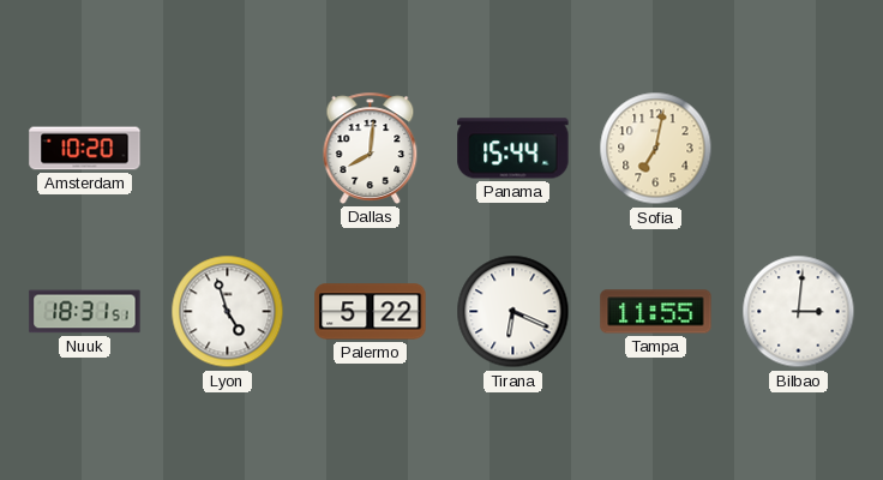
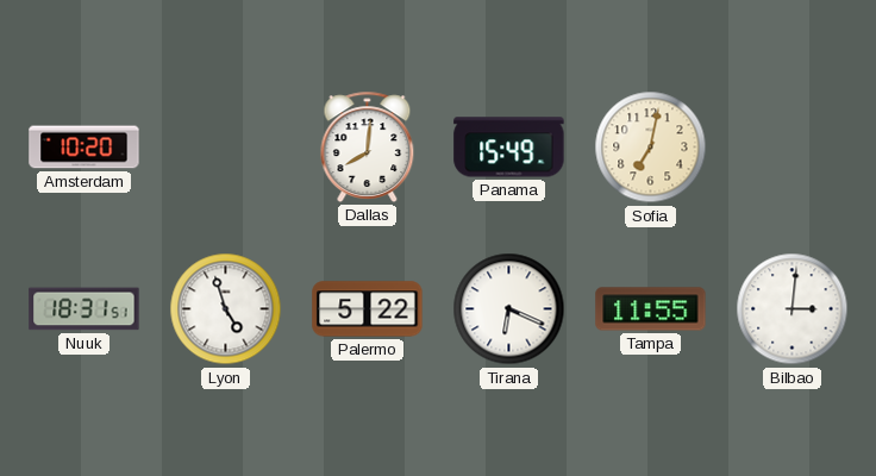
Panama: 15:44 -> 15:49 (509, 148)
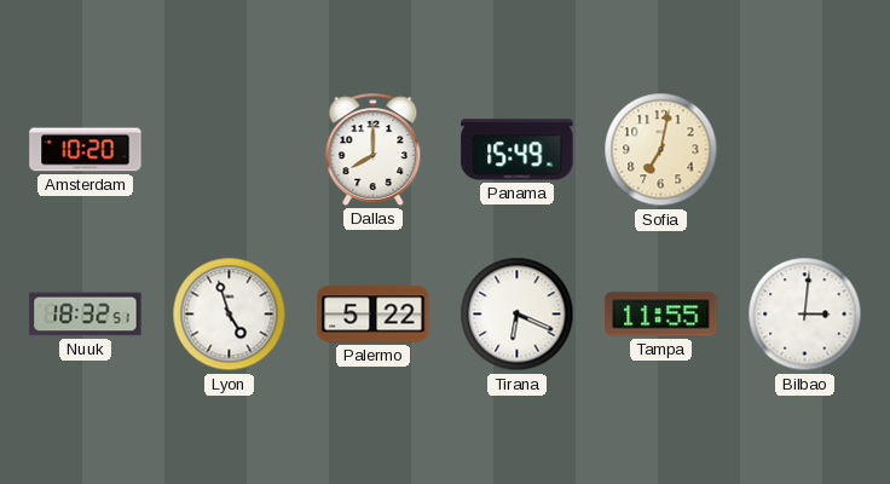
Dallas: 8:01 -> 8:00 (374, 149)
Nuuk: 18:31 -> 18:32 (86, 315)
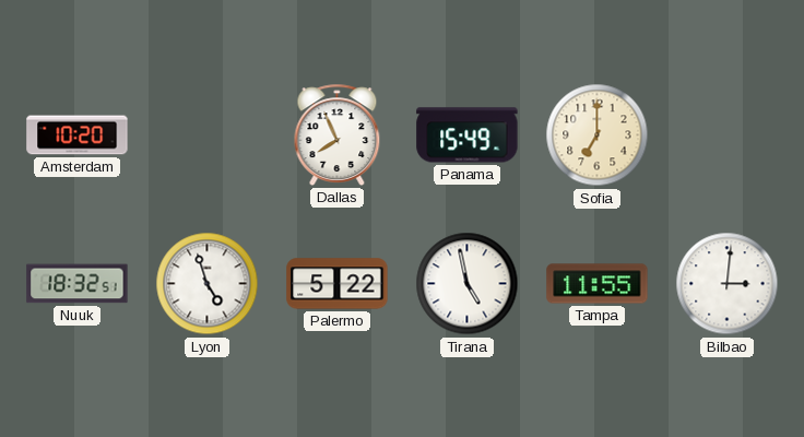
Dallas: 8:00 -> 7:56 (338, 134)
Sofia: 7:02 -> 7:00 (598, 135)
Tirana: 6:19 -> 4:58 (468, 284)
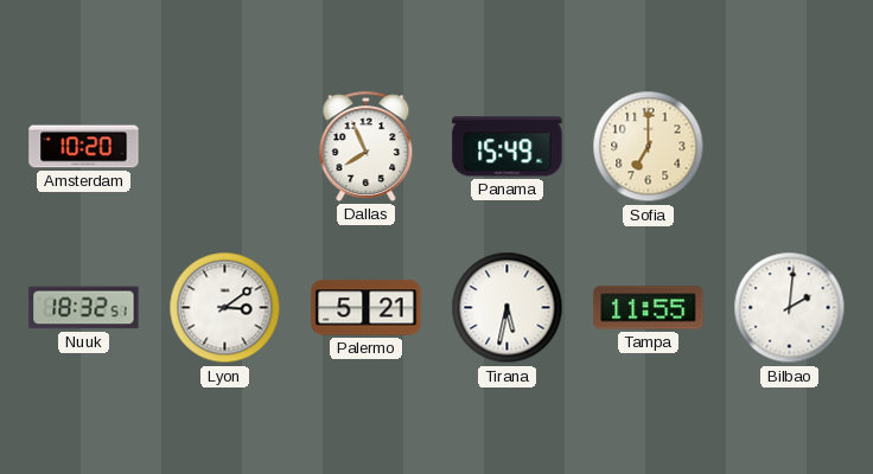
Lyon: 4:57 -> 3:09 (225, 308)
Palermo: 5:22 -> 5:21 (367, 308)
Tirana: 4:58 -> 5:32 (508, 308)
Bilbao: 3:01 -> 2:01 (790, 308)
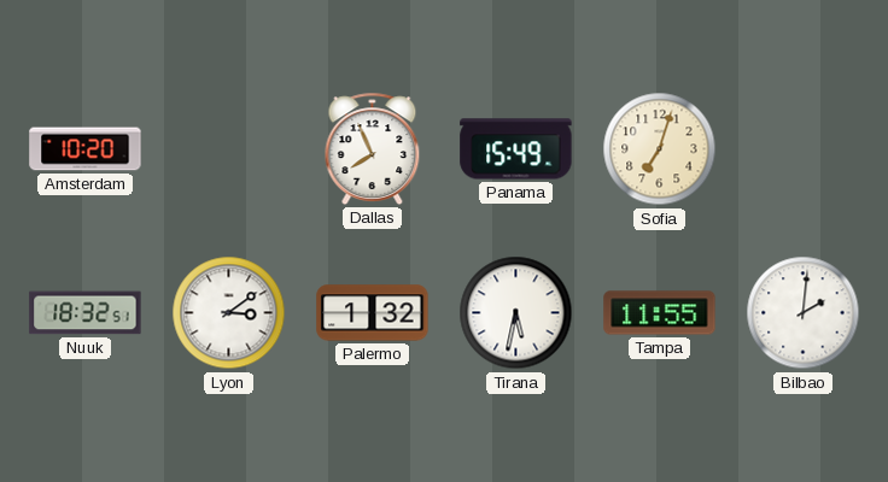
Sofia: 7:00 -> 7:03 (660, 149)
Palermo: 5:21 -> 1:32 (373, 313)
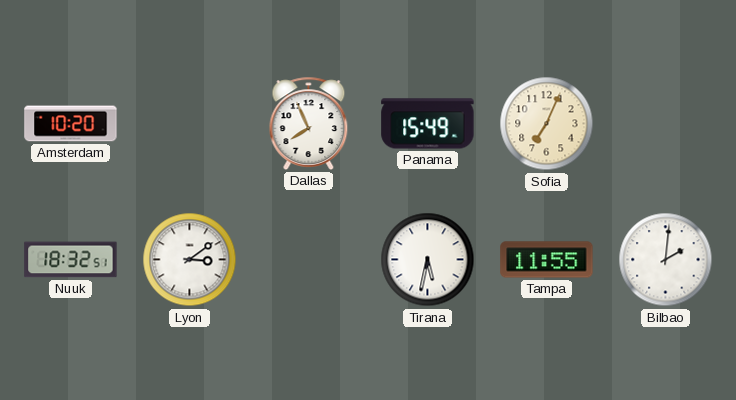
Sofia: 7:03 -> 7:04 (547, 124)
Palermo: 1:32 -> none (373, 313)
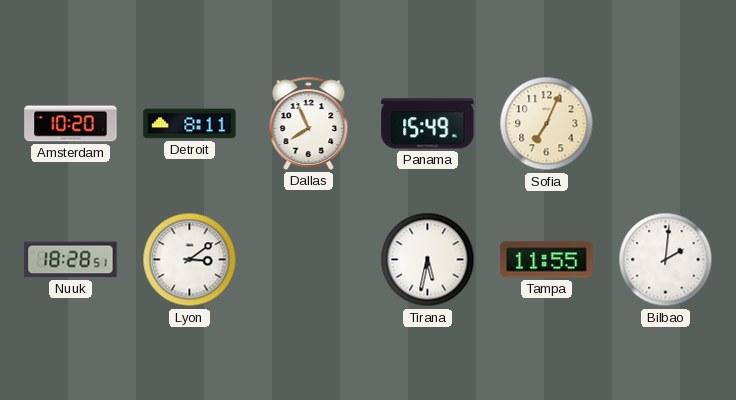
Detroit: none -> 8:11 (190, 124)
Nuuk: 18:32 -> 18:28 (71, 260)
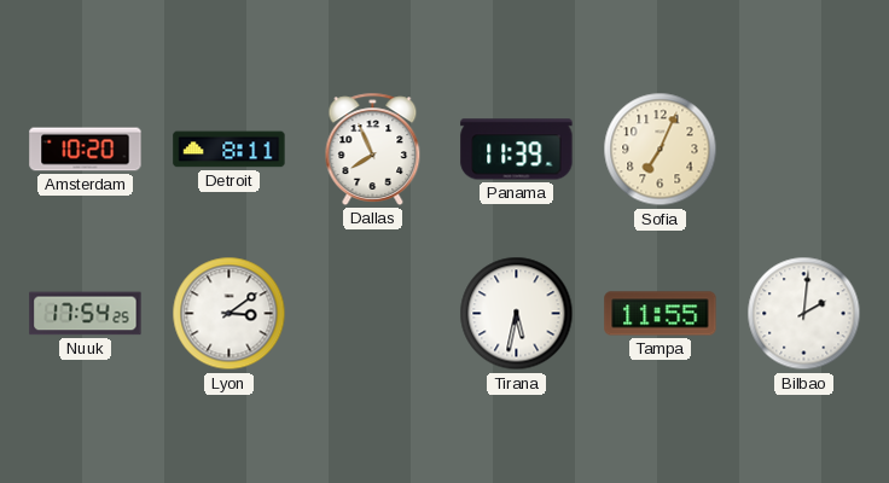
Panama: 15:49 -> 11:39 (517, 150)
Nuuk: 18:28 -> 17:54 (86, 314)
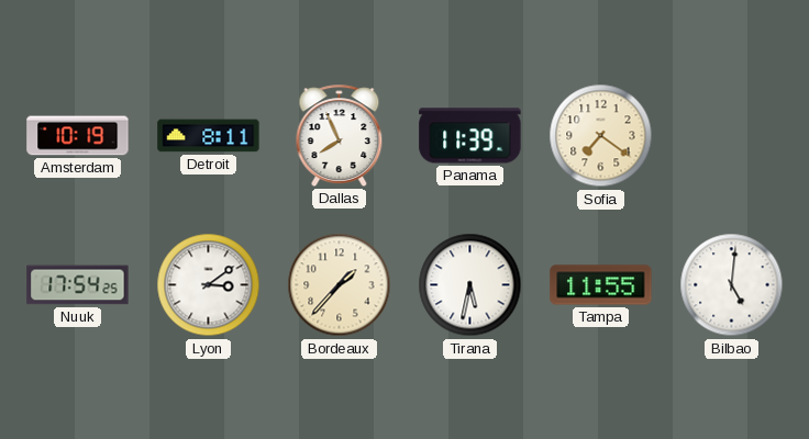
Amsterdam: 10:20 -> 10:19 (78, 136)
Sofia: 7:04 -> 7:21 (601, 136)
Bordeaux: none -> 1:37 (340, 285)
Bilbao: 2:01 -> 5:01 (732, 285)
